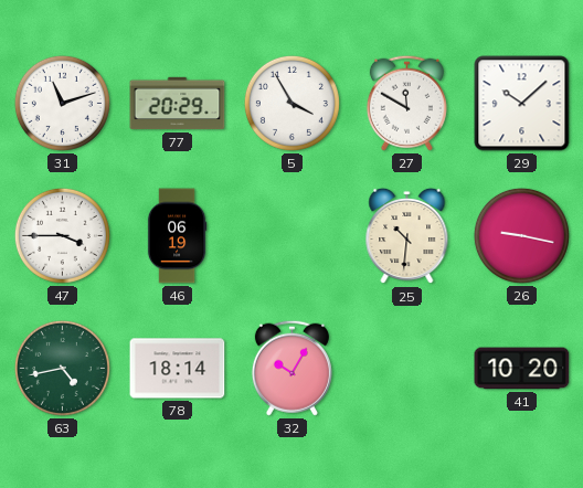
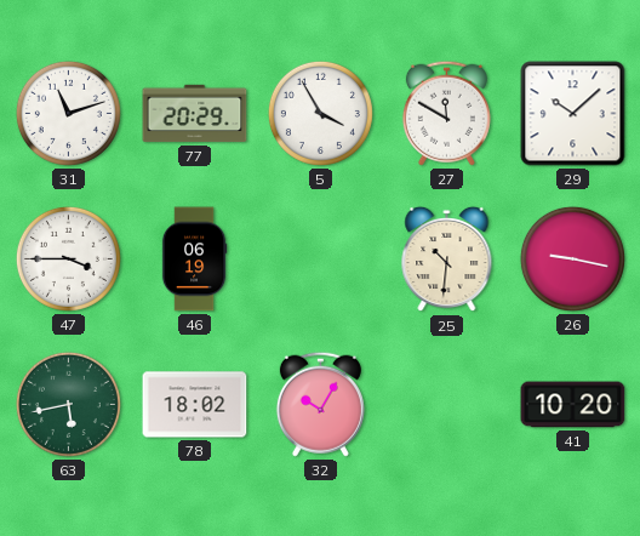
63: 4:43 -> 5:43 (68, 404)
78: 18:14 -> 18:02 (195, 405)
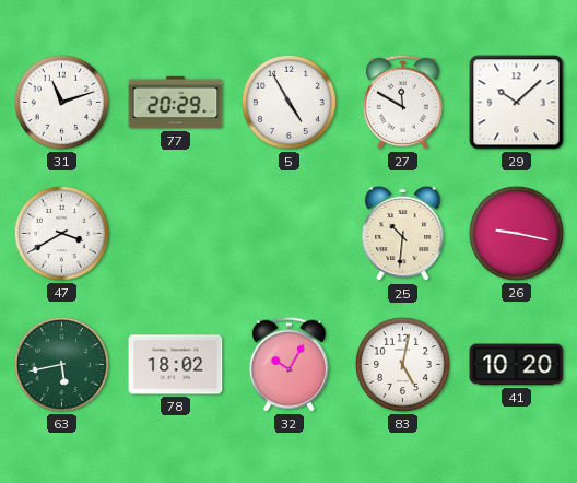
5: 3:55 -> 4:55 (288, 102)
47: 3:45 -> 3:40 (61, 233)
46: 06:19 -> none (194, 260)
83: none -> 5:02 (402, 364)
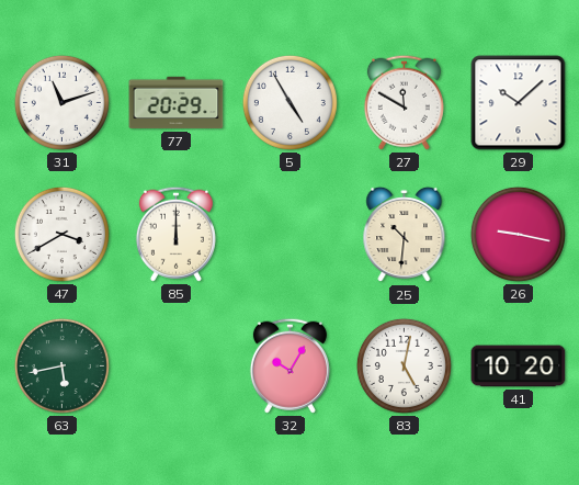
85: none -> 12:00 (175, 234)
78: 18:02 -> none (176, 365)
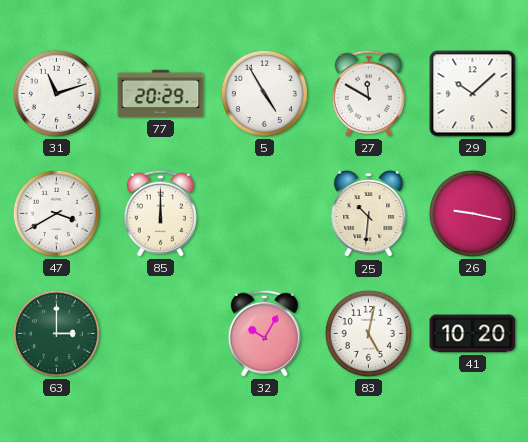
63: 5:43 -> 3:00 (56, 333)
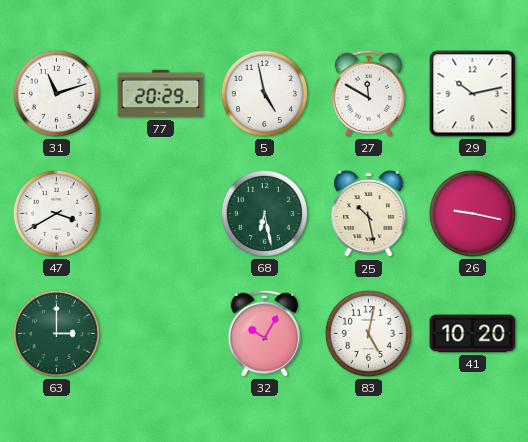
5: 4:55 -> 4:58 (264, 93)
29: 10:08 -> 10:13 (473, 94)
85: 12:00 -> none (160, 213)
68: none -> 6:28 (264, 213)
25: 10:31 -> 10:28 (369, 214)
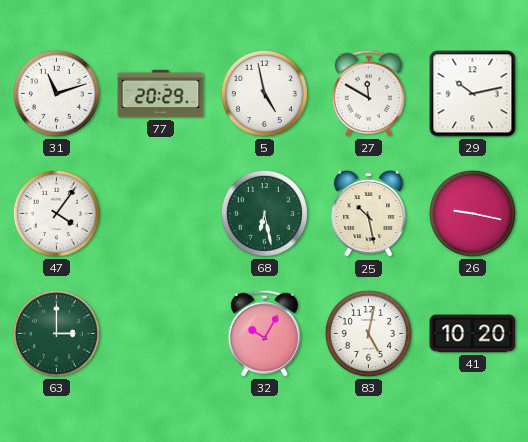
47: 3:40 -> 4:06 (56, 213)
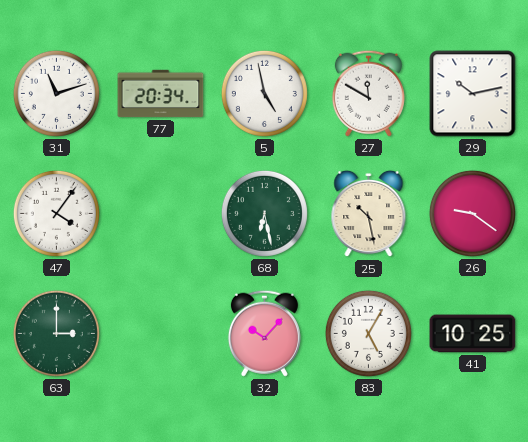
77: 20:29 -> 20:34 (161, 94)
26: 9:17 -> 9:21 (472, 213)
32: 10:05 -> 10:07 (264, 333)
83: 5:02 -> 5:05 (368, 333)
41: 10:20 -> 10:25 (473, 334)
